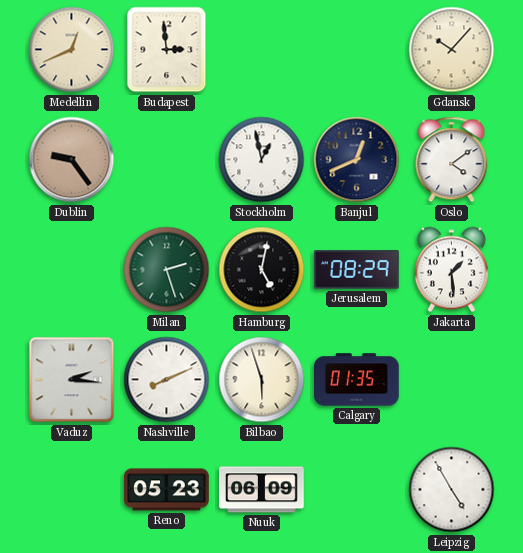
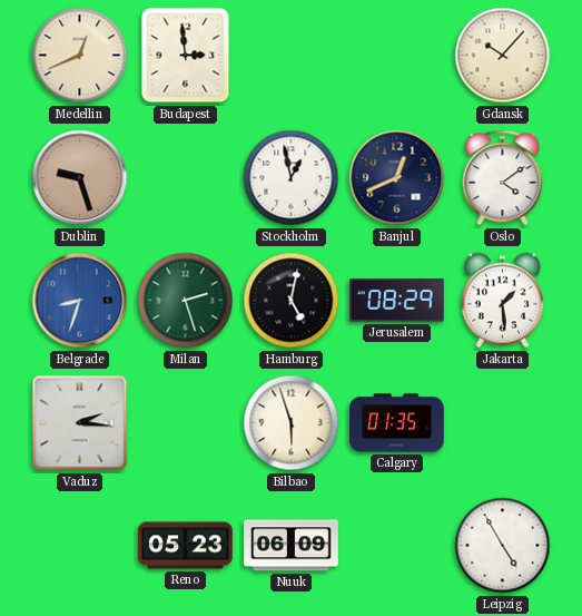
Dublin: 9:24 -> 9:27 (80, 178)
Belgrade: none -> 8:33 (80, 301)
Nashville: 8:11 -> none (167, 380)
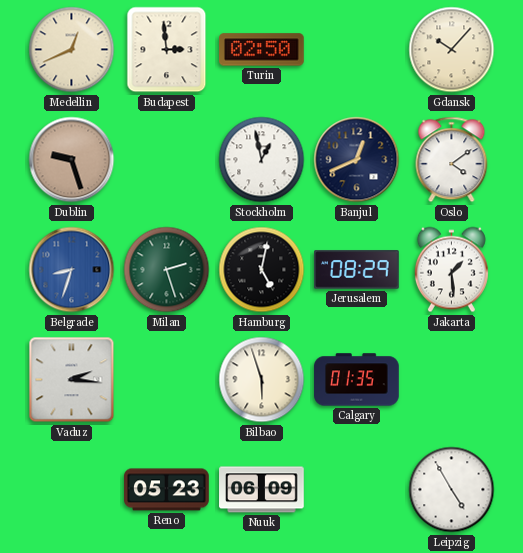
Turin: none -> 02:50 (262, 50)
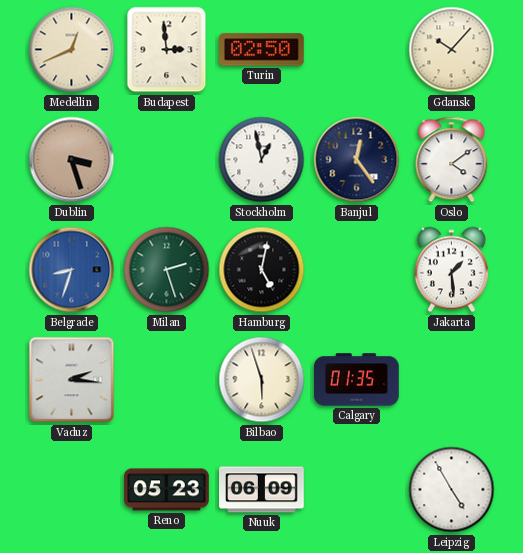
Dublin: 9:27 -> 3:27 (72, 160)
Banjul: 12:41 -> 12:24 (357, 160)
Jerusalem: 08:29 -> none (357, 270)
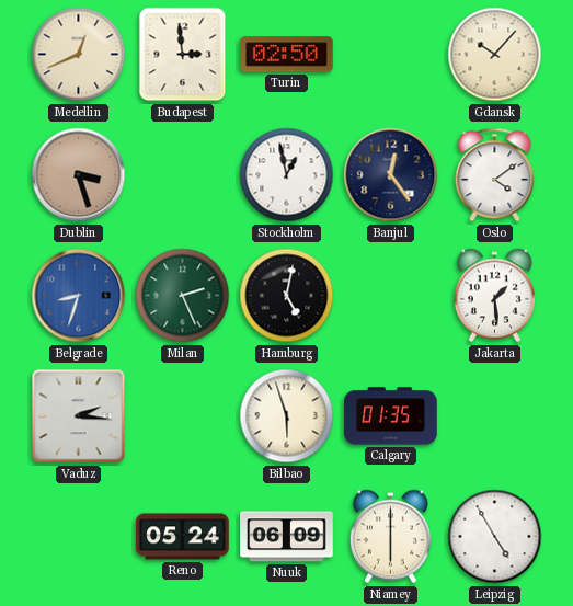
Milan: 2:27 -> 2:26 (183, 296)
Reno: 05:23 -> 05:24 (183, 537)
Niamey: none -> 6:00 (390, 537)
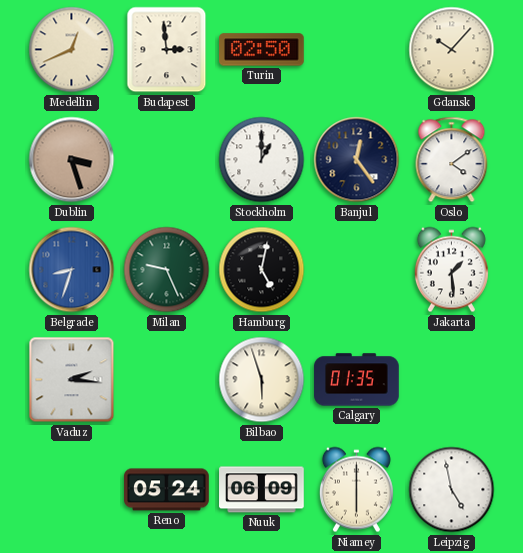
Stockholm: 12:58 -> 1:00 (262, 160)
Milan: 2:26 -> 9:26 (167, 270)
Leipzig: 4:55 -> 4:58 (452, 490)
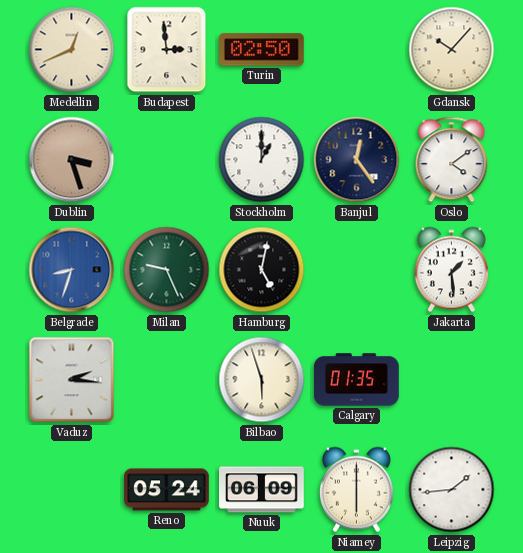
Leipzig: 4:58 -> 1:44 (452, 490)
